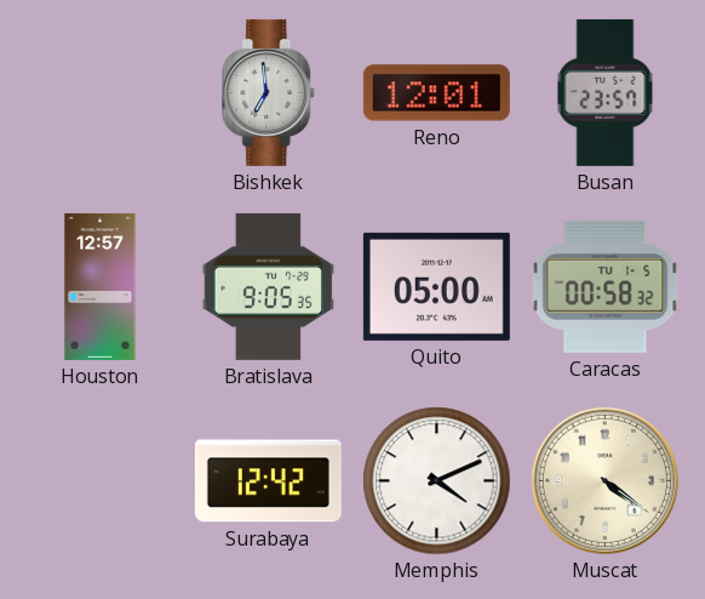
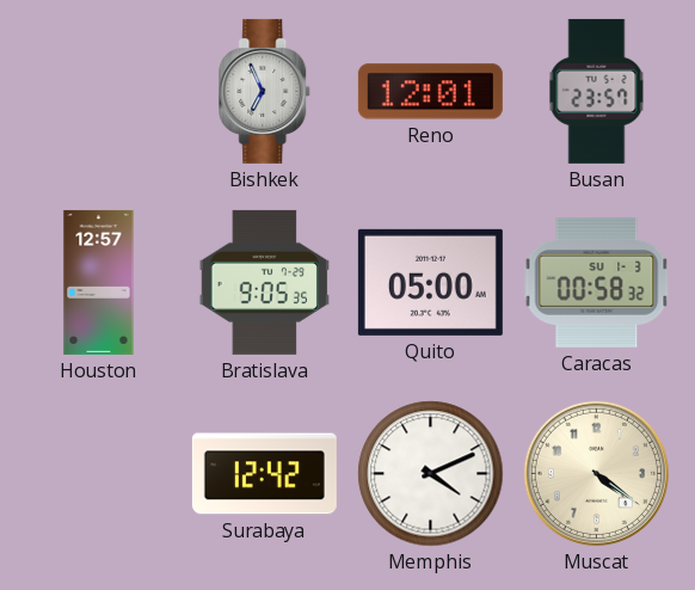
Bishkek: 6:59 -> 6:56 (265, 91)
Caracas date: TU 1-5 -> SU 1-3 (597, 282)
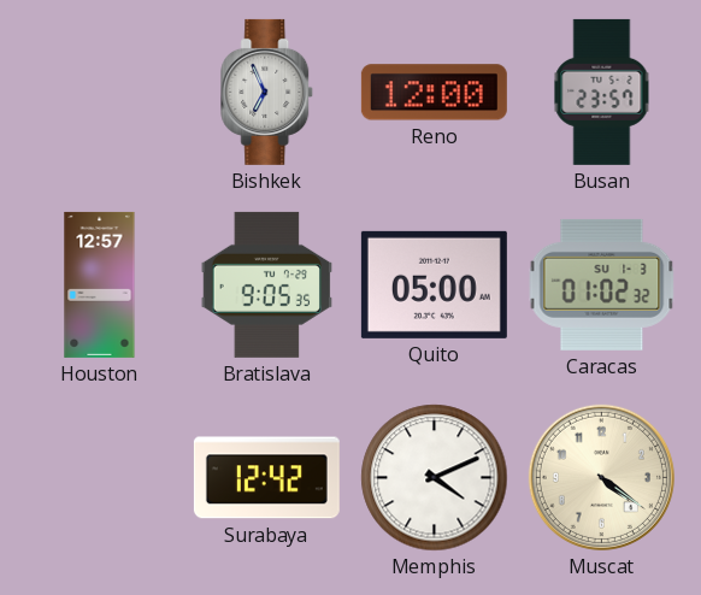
Reno: 12:01 -> 12:00 (434, 93)
Caracas: 00:58 -> 01:02 (602, 284)
